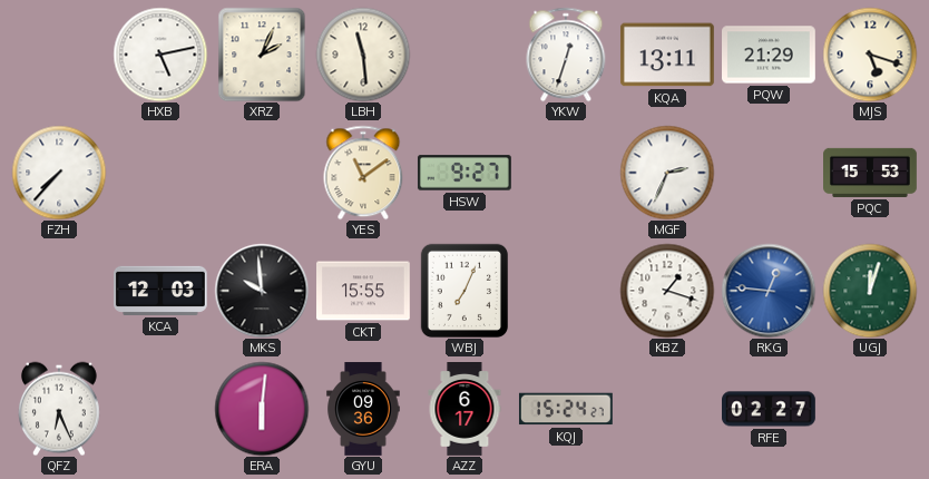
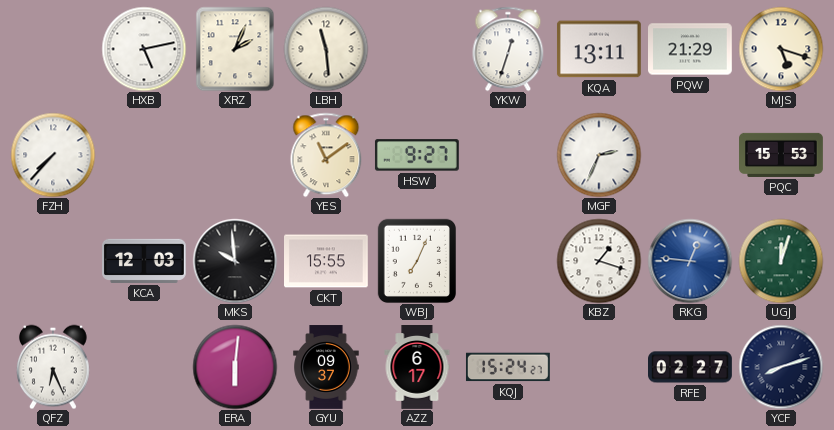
GYU: 09:36 -> 09:37 (326, 367)
YCF: none -> 8:12 (781, 367)
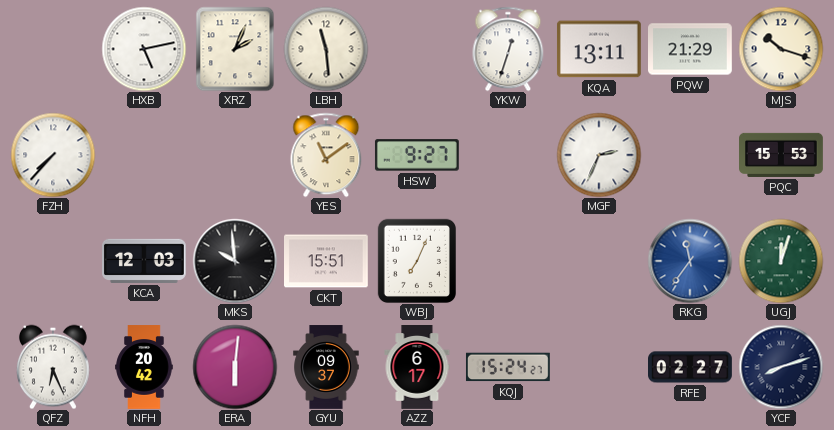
MJS: 5:18 -> 10:18 (781, 49)
CKT: 15:55 -> 15:51 (327, 261)
KBZ: 1:18 -> none (599, 261)
RKG: 12:46 -> 11:36 (690, 261)
NFH: none -> 20:42 (144, 367)
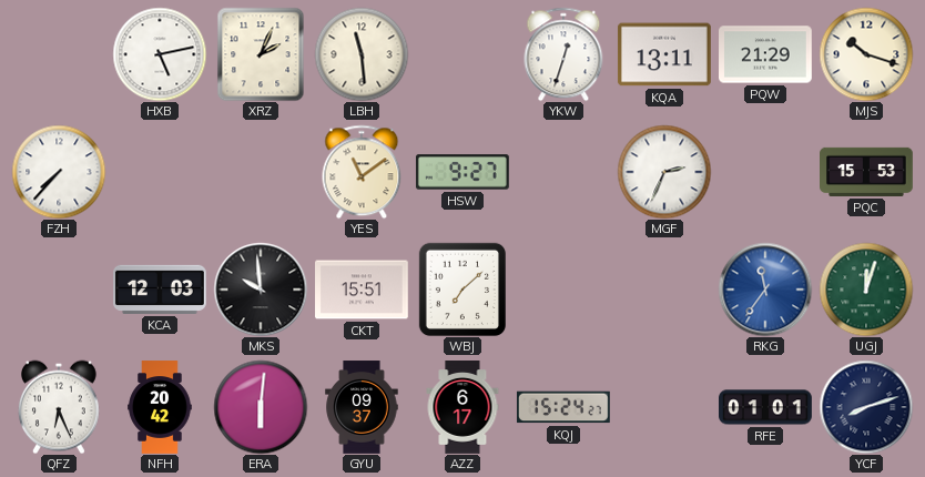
WBJ: 7:04 -> 7:08 (462, 290)
RFE: 02:27 -> 01:01 (766, 407)
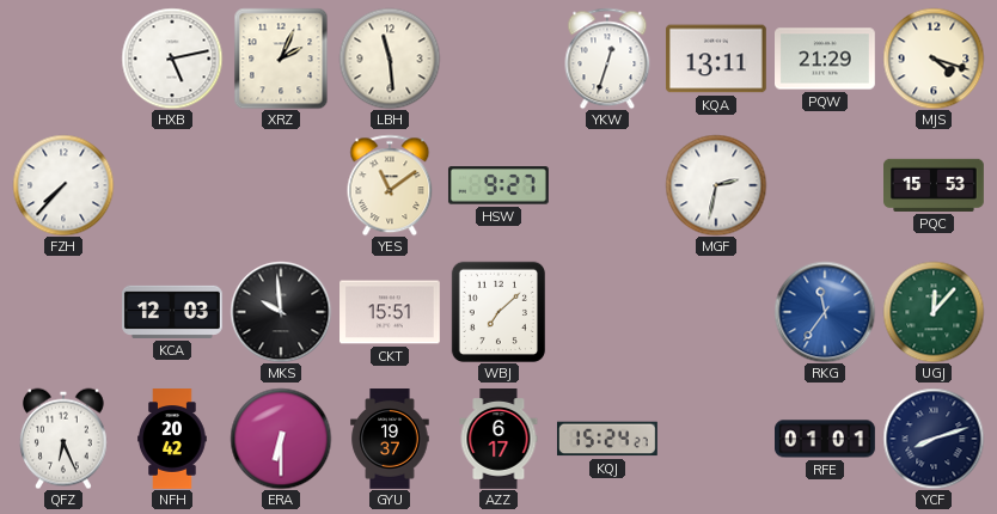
MJS: 10:18 -> 4:18 (934, 59)
MGF: 2:34 -> 2:32 (716, 185)
UGJ: 12:03 -> 12:07 (934, 312)
ERA: 6:01 -> 6:30 (281, 439)
GYU: 09:37 -> 19:37 (390, 439)
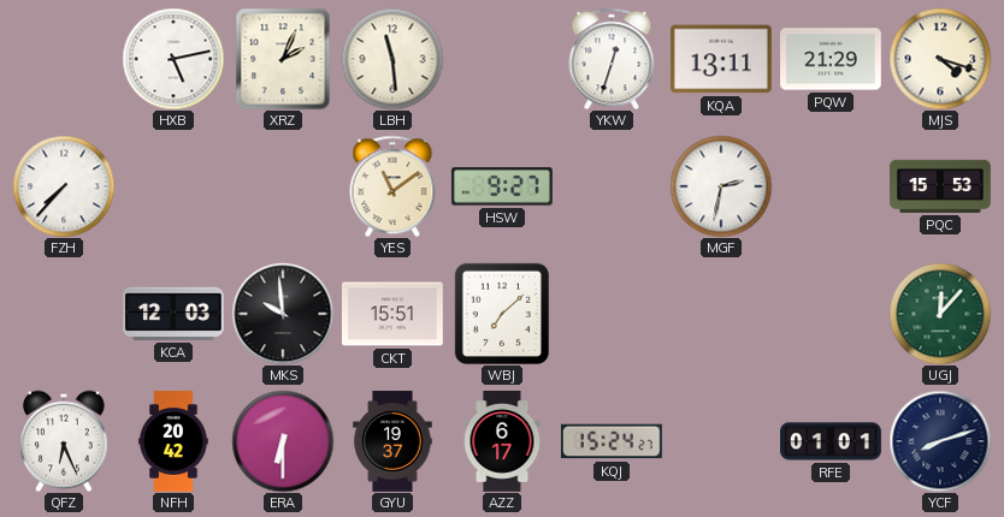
RKG: 11:36 -> none (825, 312)
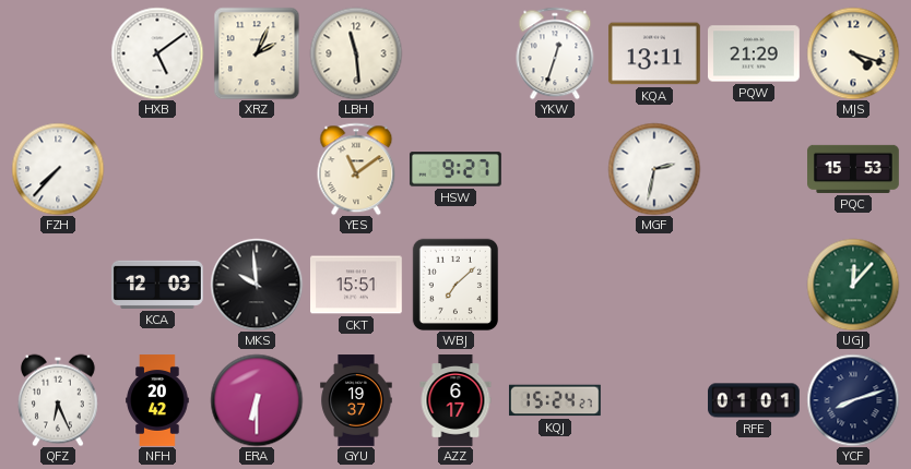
HXB: 5:13 -> 5:09 (157, 53)
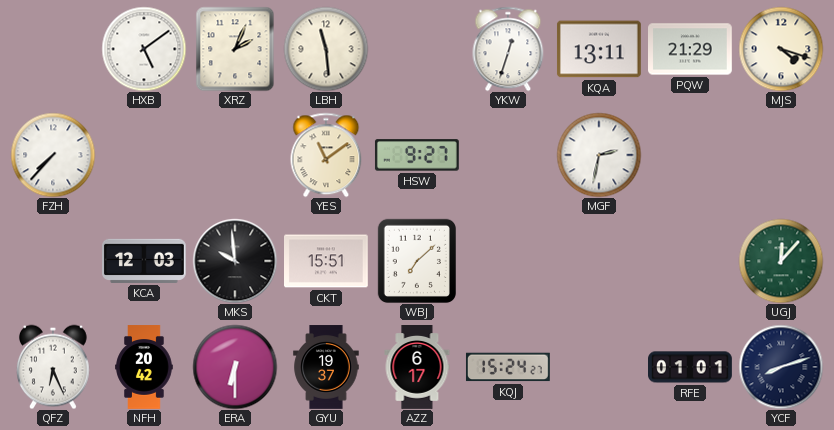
PQC: 15:53 -> none (854, 169)
